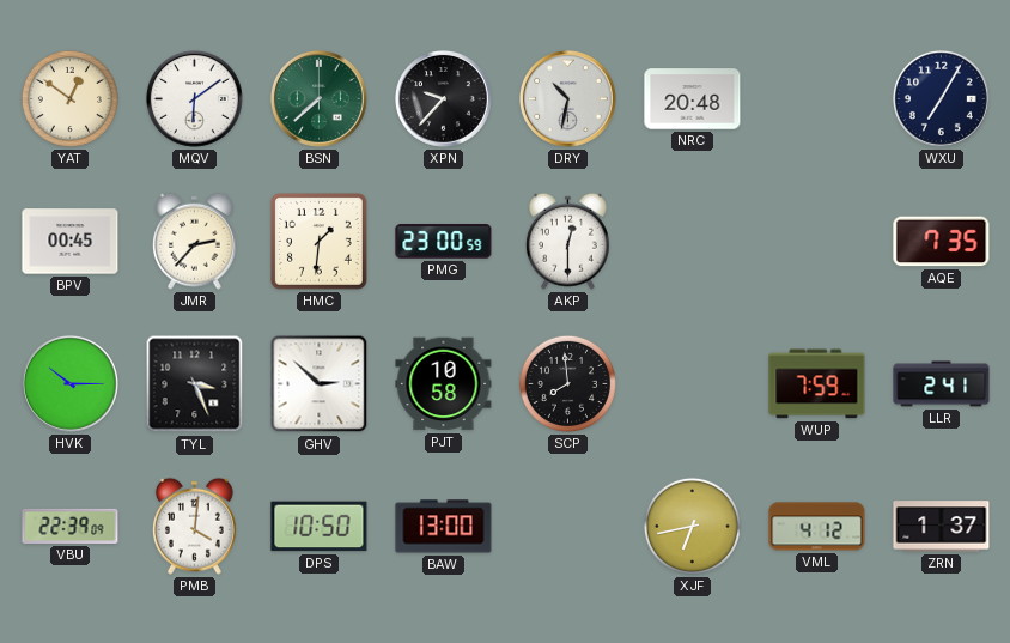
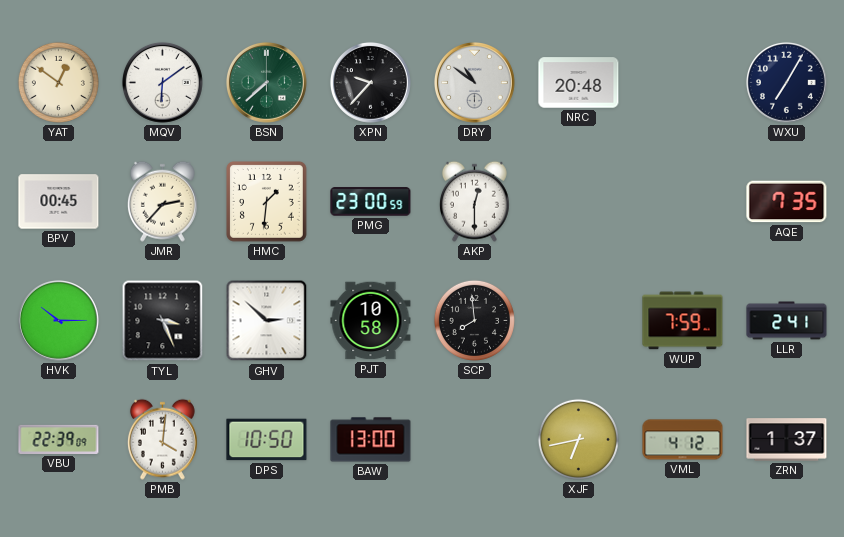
DRY: 10:32 -> 10:51 (474, 82)
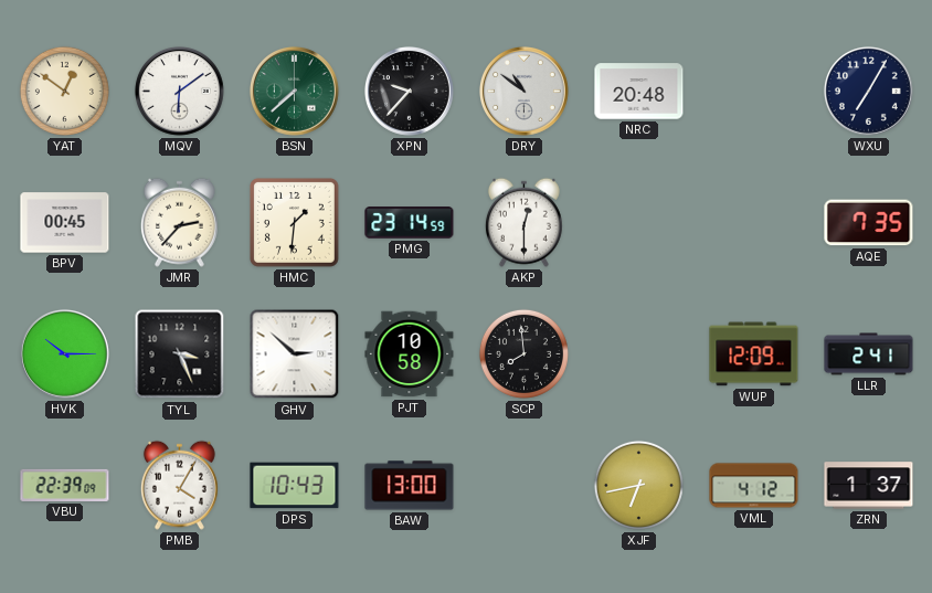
PMG: 23:00 -> 23:14 (410, 223)
WUP: 7:59 -> 12:09 (754, 354)
PMB: 4:01 -> 4:05 (179, 485)
DPS: 10:50 -> 10:43 (295, 486)
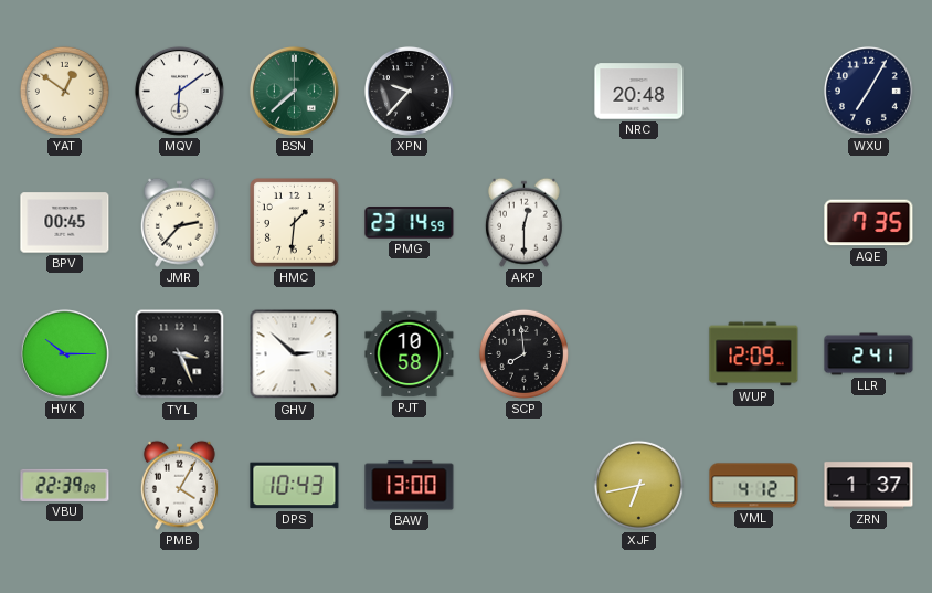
DRY: 10:51 -> none (523, 91)
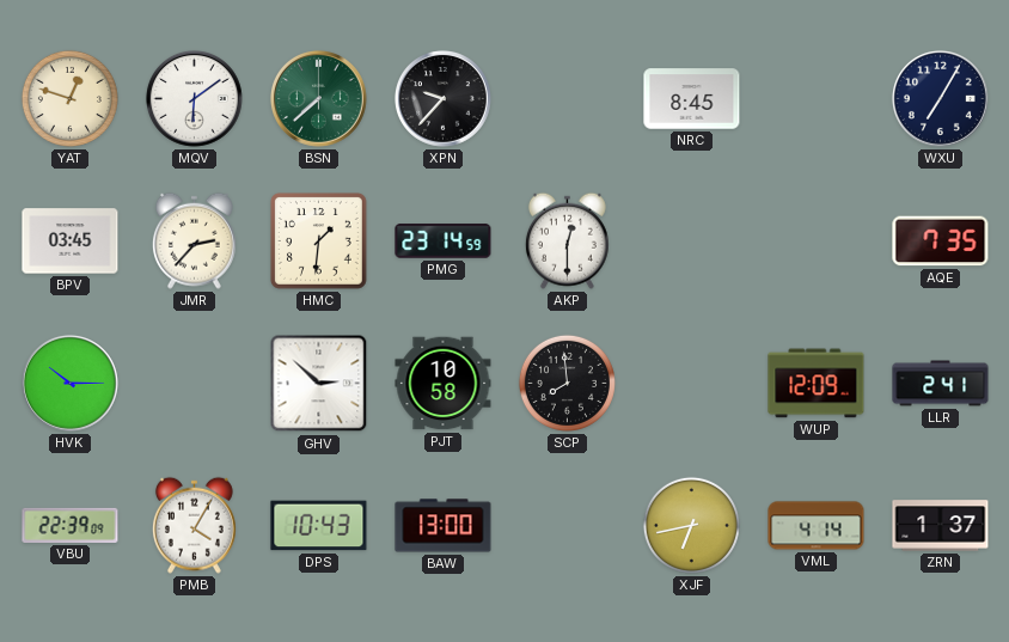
YAT: 12:51 -> 12:48 (69, 98)
NRC: 20:48 -> 8:45 (692, 99)
BPV: 00:45 -> 03:45 (71, 241)
TYL: 3:26 -> none (180, 354)
VML: 4:12 -> 4:14 (817, 526)
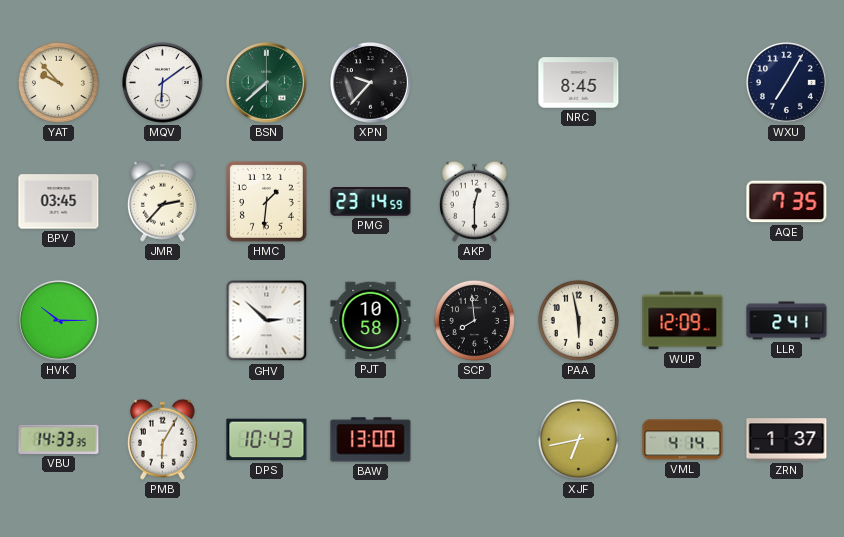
YAT: 12:48 -> 9:53 (58, 82)
PAA: none -> 5:58 (578, 320)
VBU: 22:39 -> 14:33 (59, 439)
PMB: 4:05 -> 6:05 (162, 439)
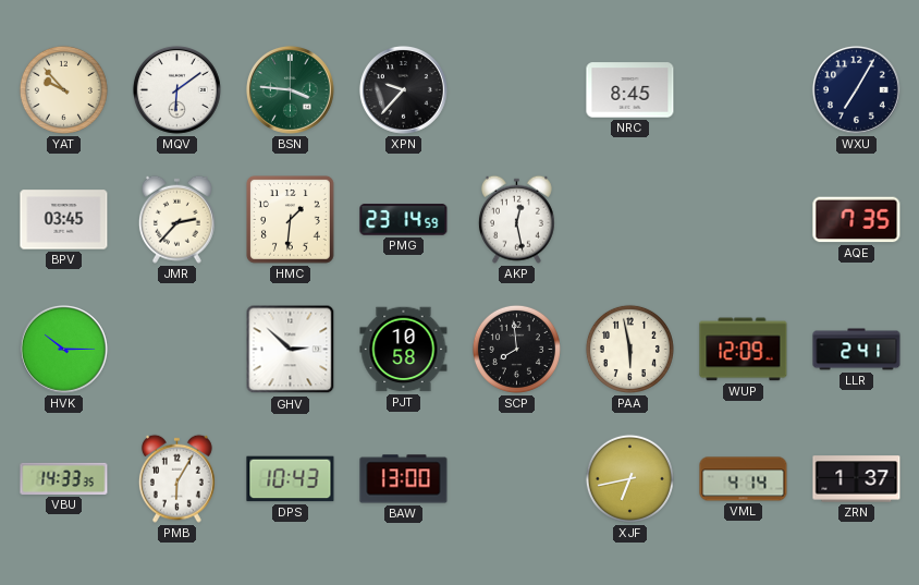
BSN: 7:38 -> 3:46 (290, 89)
AKP: 12:30 -> 12:28 (516, 219)
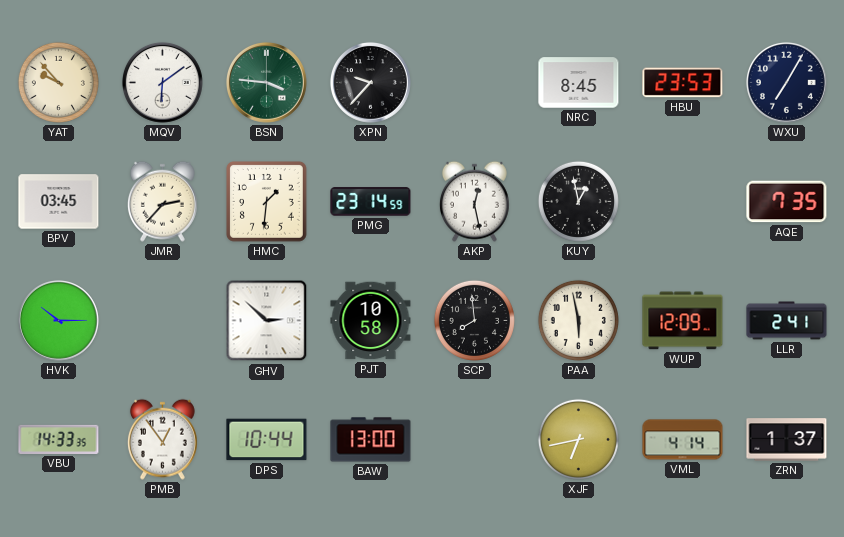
HBU: none -> 23:53 (683, 83)
KUY: none -> 12:58 (578, 201)
PMB: 6:05 -> 12:54 (162, 439)
DPS: 10:43 -> 10:44 (267, 440)
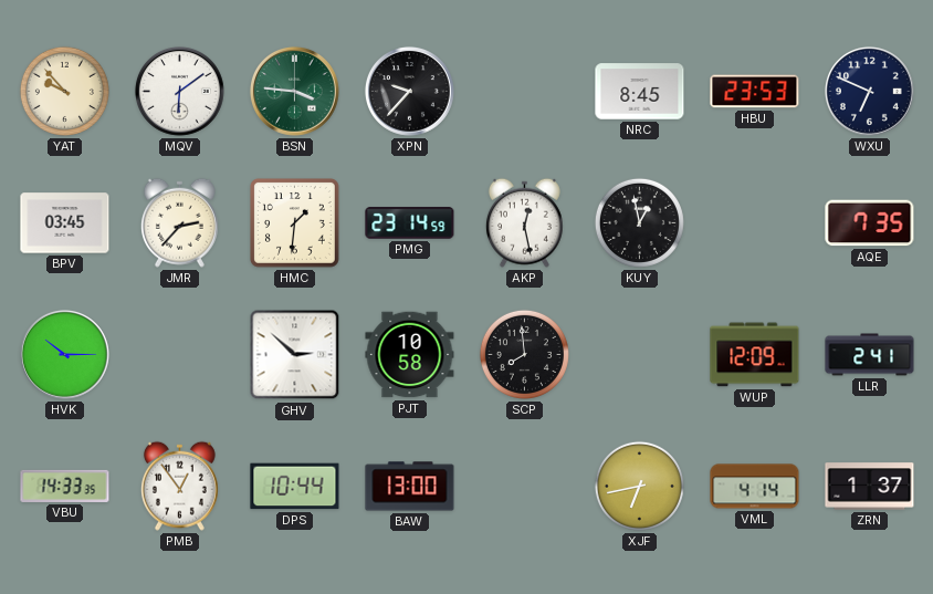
WXU: 7:05 -> 6:49 (869, 91)
PAA: 5:58 -> none (578, 320)
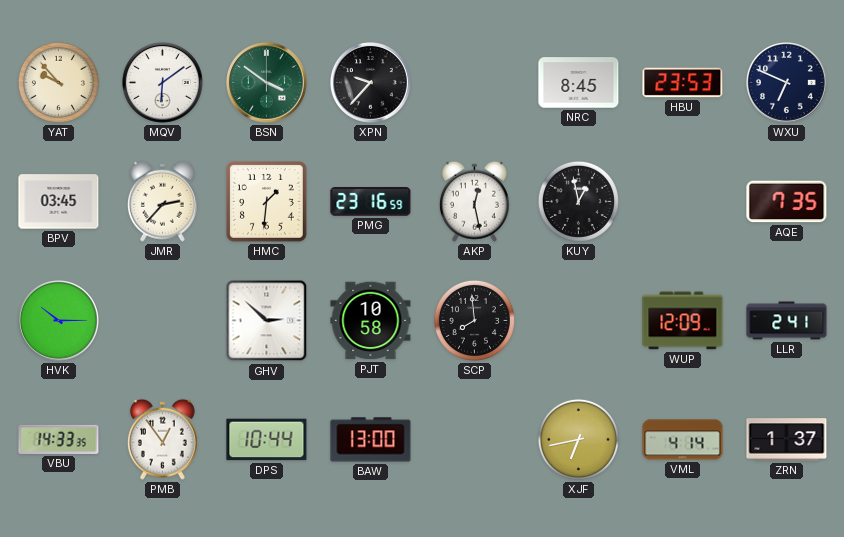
BSN: 3:46 -> 3:51 (266, 82)
PMG: 23:14 -> 23:16 (371, 202)
